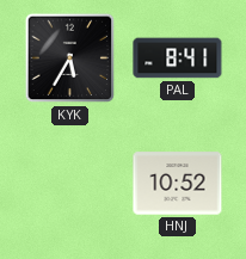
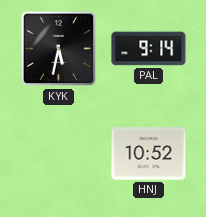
KYK: 5:35 -> 5:32 (59, 49)
PAL: 8:41 -> 9:14 (149, 49)
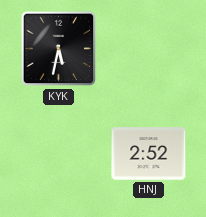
PAL: 9:14 -> none (149, 49)
HNJ: 10:52 -> 2:52 (149, 154)
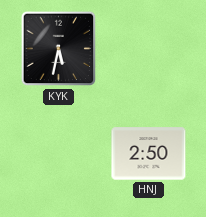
HNJ: 2:52 -> 2:50 (149, 154)
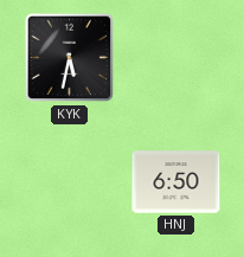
HNJ: 2:50 -> 6:50 (176, 182)
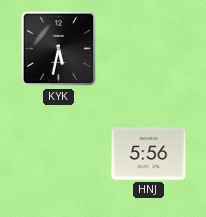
HNJ: 6:50 -> 5:56 (149, 154)
